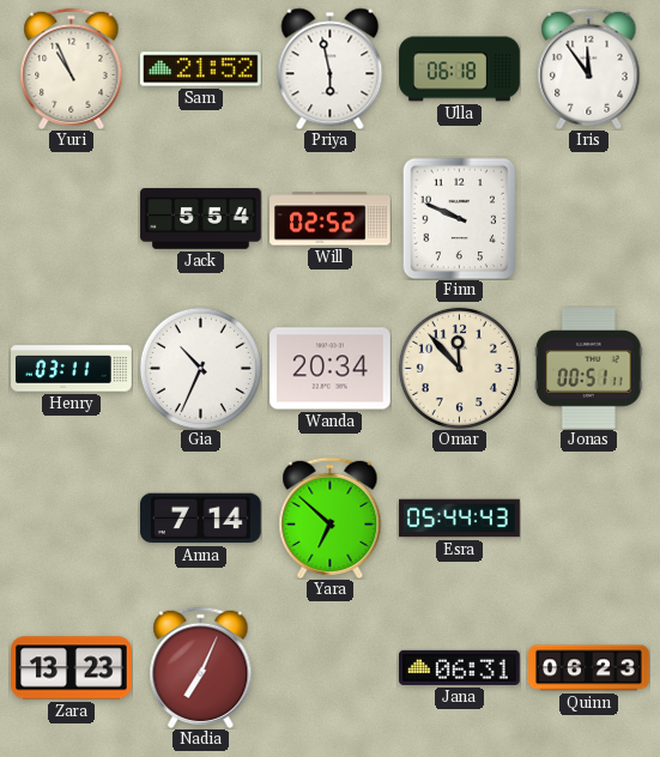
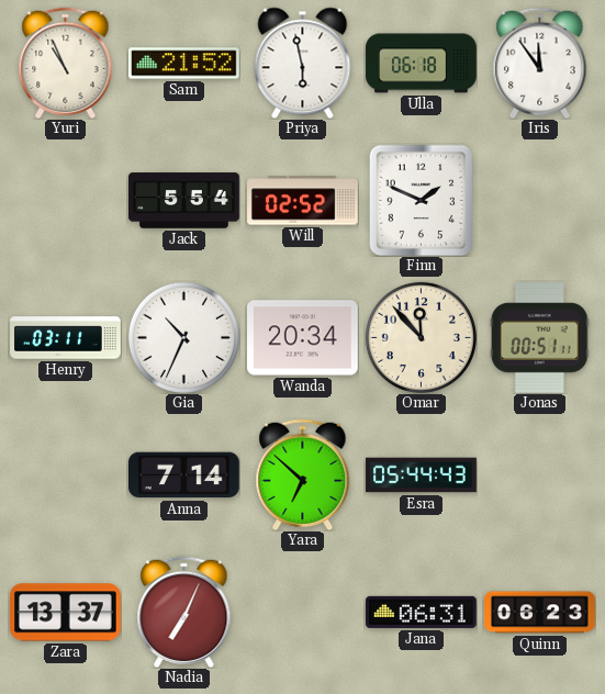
Finn: 9:49 -> 1:49 (422, 200)
Zara: 13:23 -> 13:37 (66, 613)
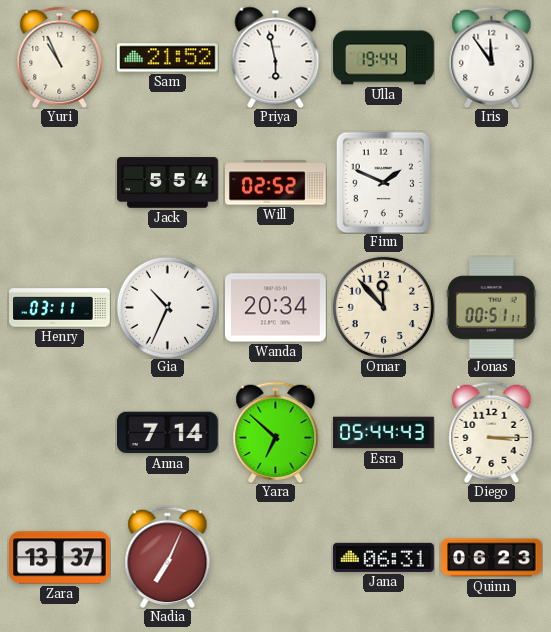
Ulla: 06:18 -> 19:44 (384, 58)
Diego: none -> 3:15 (492, 432)
